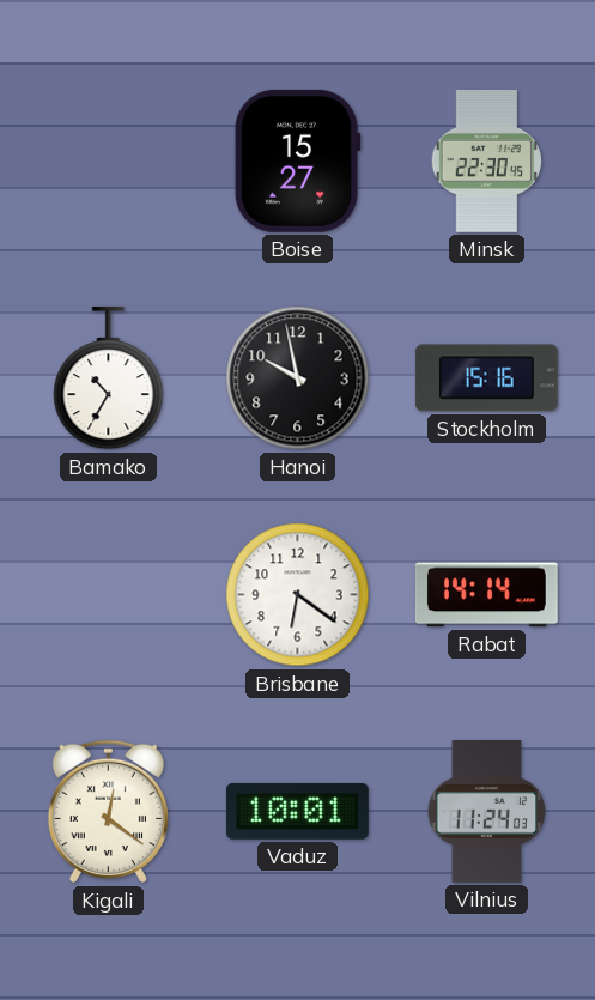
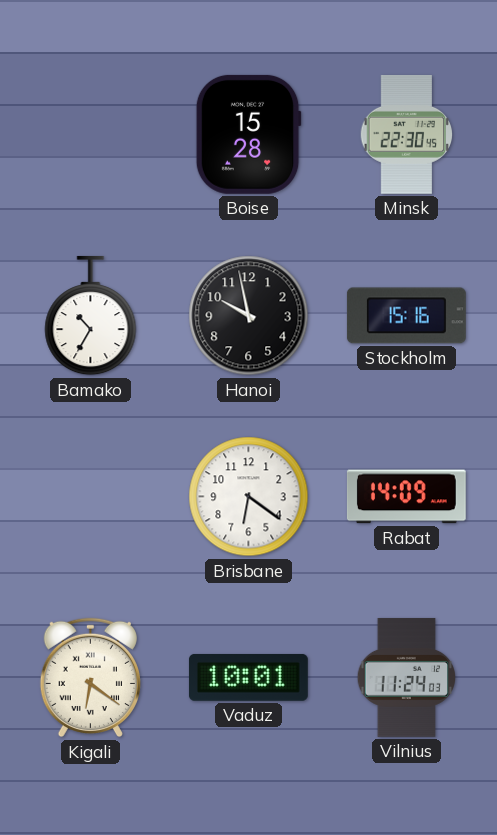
Boise: 15:27 -> 15:28 (248, 134)
Rabat: 14:14 -> 14:09 (406, 497)
Kigali: 12:21 -> 6:21 (90, 678)
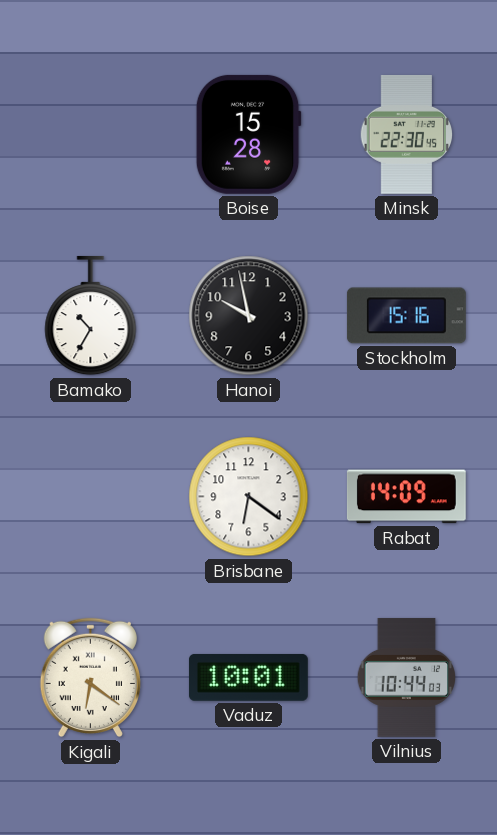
Vilnius: 11:24 -> 10:44 (407, 677)
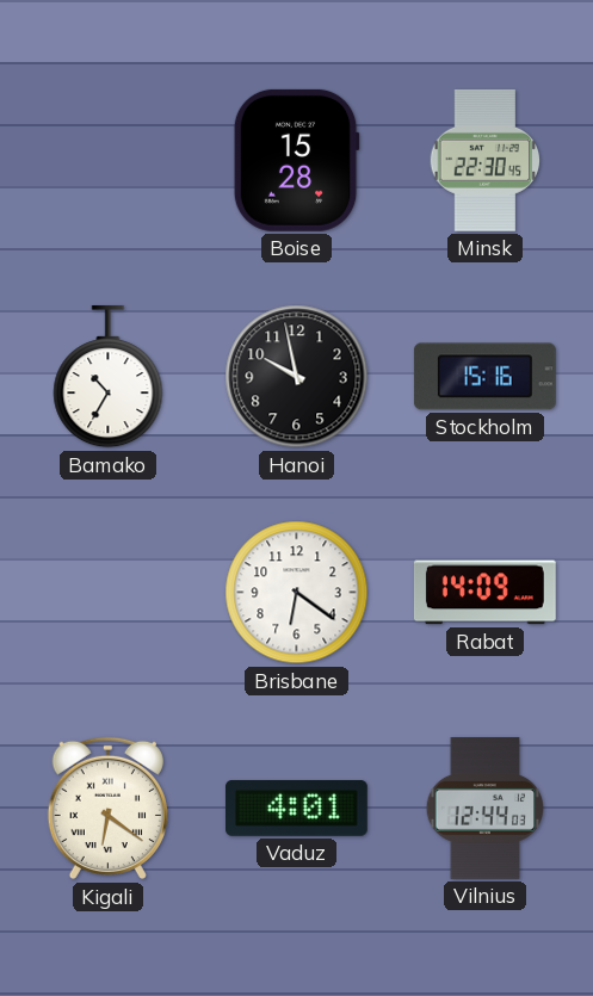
Vaduz: 10:01 -> 4:01 (296, 808)
Vilnius: 10:44 -> 12:44 (486, 808)
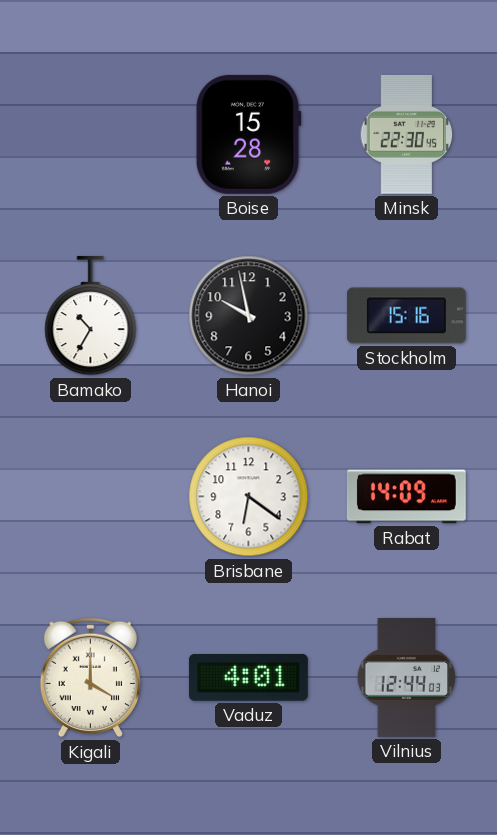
Kigali: 6:21 -> 4:00 (90, 678)
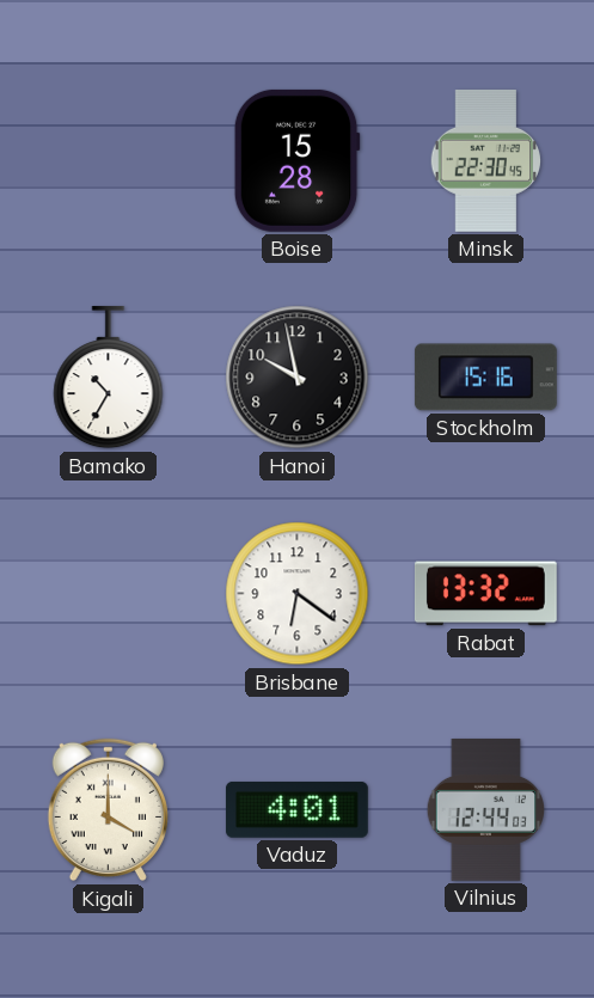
Rabat: 14:09 -> 13:32 (485, 594)
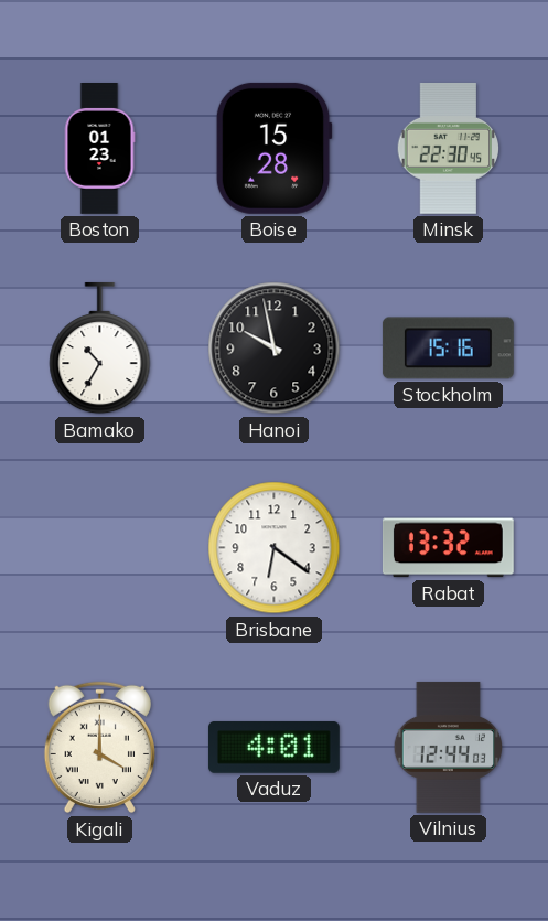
Boston: none -> 01:23 (99, 149)
